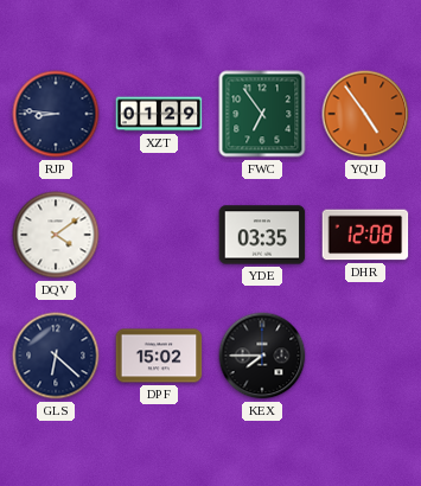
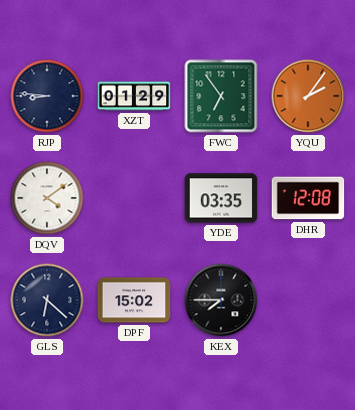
YQU: 4:54 -> 2:06 (308, 96)
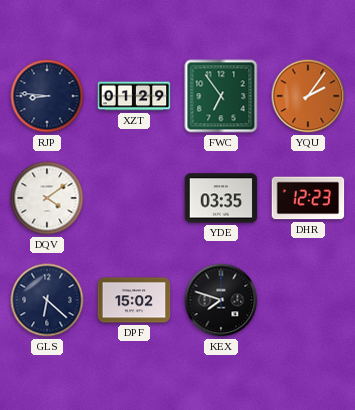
DHR: 12:08 -> 12:23 (308, 198)
KEX: 7:45 -> 7:48 (221, 300)
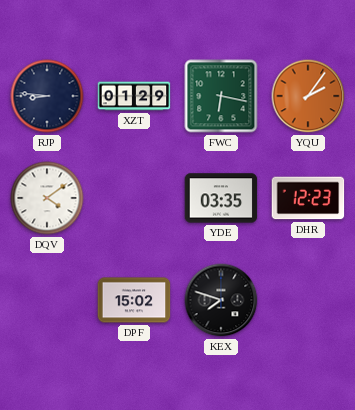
FWC: 6:54 -> 6:17 (221, 96)
GLS: 6:22 -> none (47, 300)
